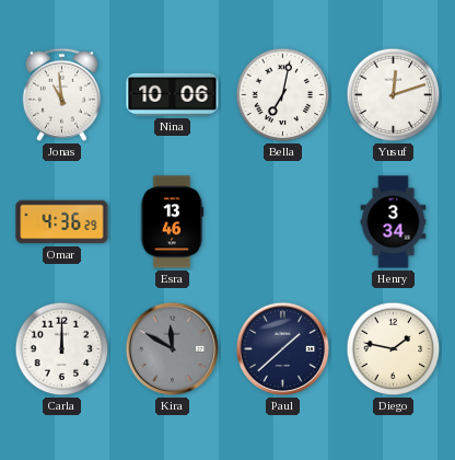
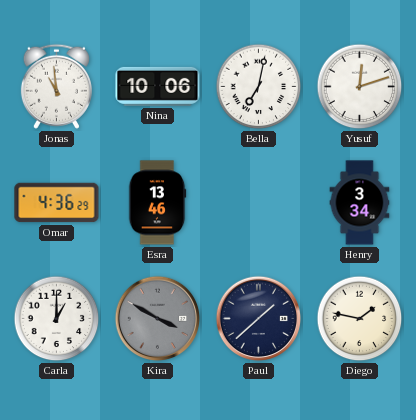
Carla: 12:00 -> 1:00 (57, 319)
Kira: 11:50 -> 3:50 (158, 319)
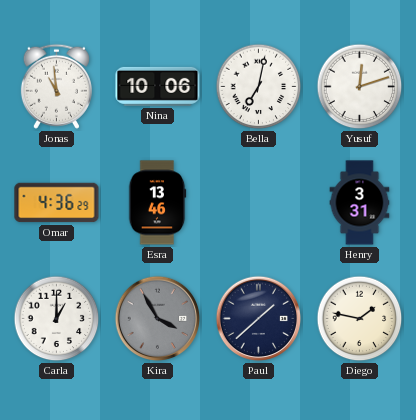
Henry: 3:34 -> 3:31 (360, 203)
Kira: 3:50 -> 3:55 (158, 319)
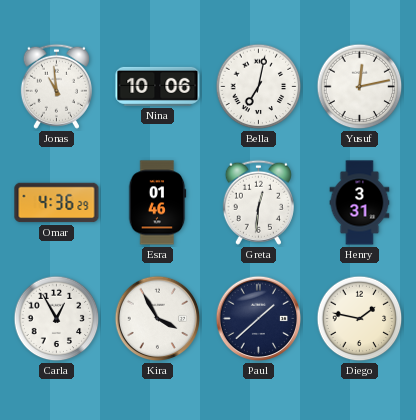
Yusuf: 12:12 -> 12:13 (360, 87)
Esra: 13:46 -> 01:46 (157, 203)
Greta: none -> 12:31 (258, 202)
Carla: 1:00 -> 12:55 (57, 319)
Kira dial: grey -> white (158, 319)
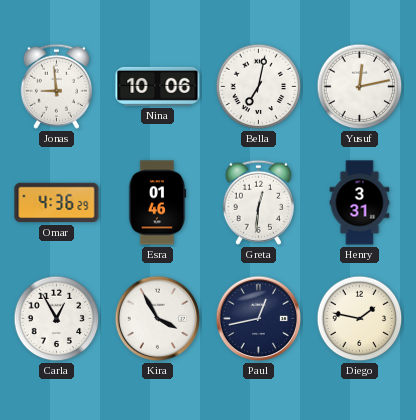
Jonas: 10:59 -> 8:59 (56, 86)
Paul: 1:38 -> 12:43 (259, 319)
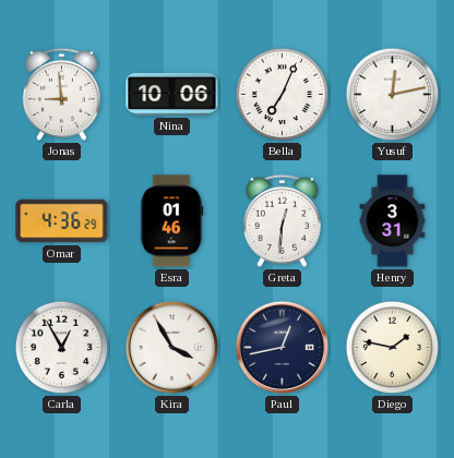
Bella: 7:02 -> 7:04 (283, 95)
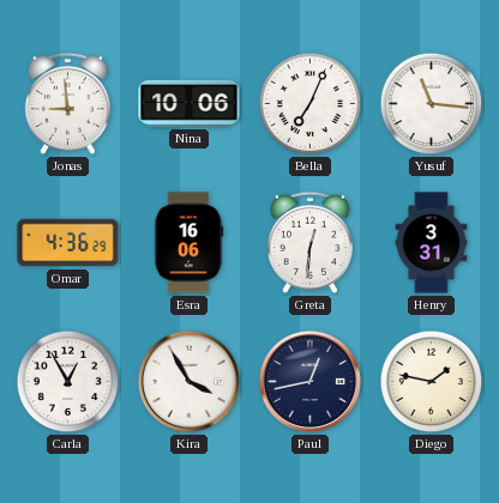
Yusuf: 12:13 -> 11:16 (432, 104)
Esra: 01:46 -> 16:06 (188, 243)
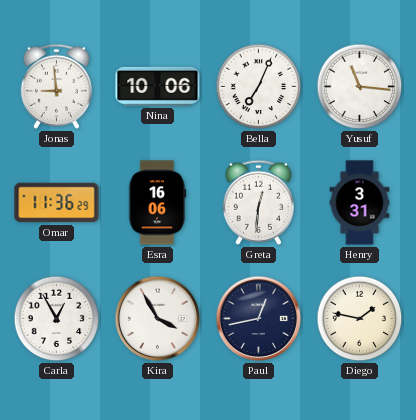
Omar: 4:36 -> 11:36 (57, 203)
